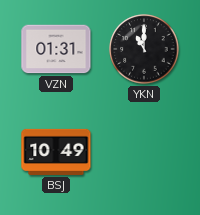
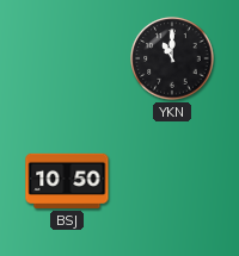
VZN: 01:31 -> none (56, 49)
BSJ: 10:49 -> 10:50 (67, 181)
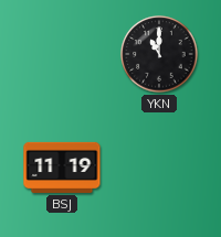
BSJ: 10:50 -> 11:19 (62, 168)
